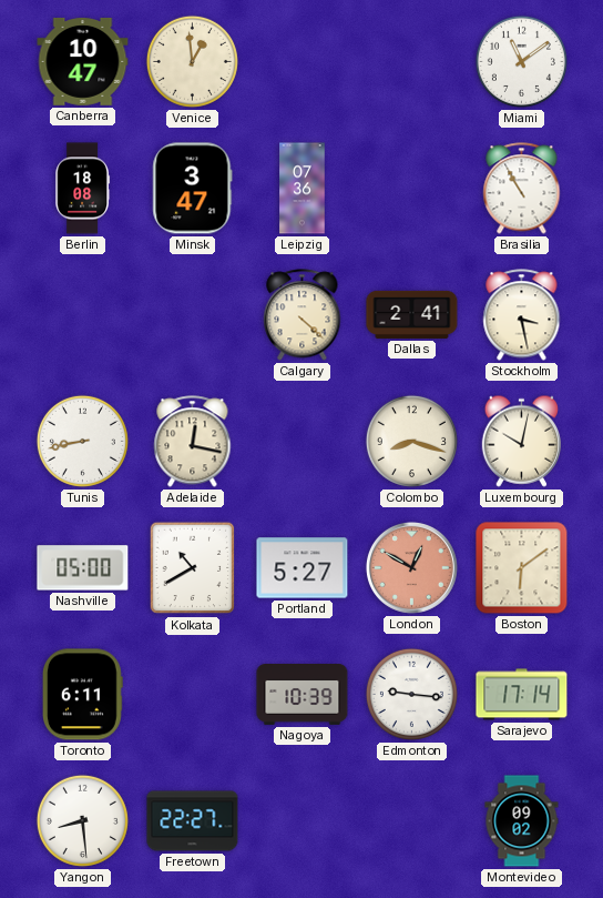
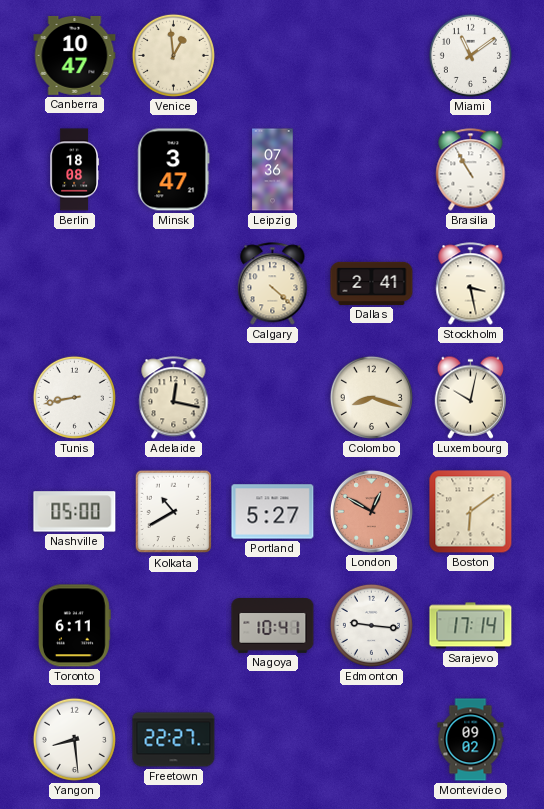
Nagoya: 10:39 -> 10:41 (273, 626)
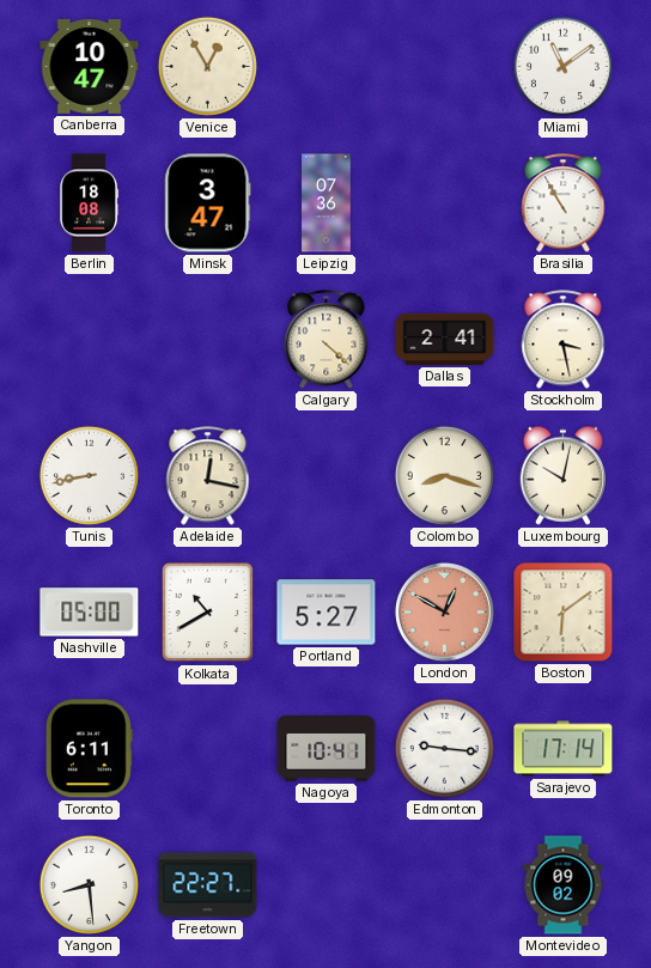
Venice: 12:59 -> 12:55 (207, 66)
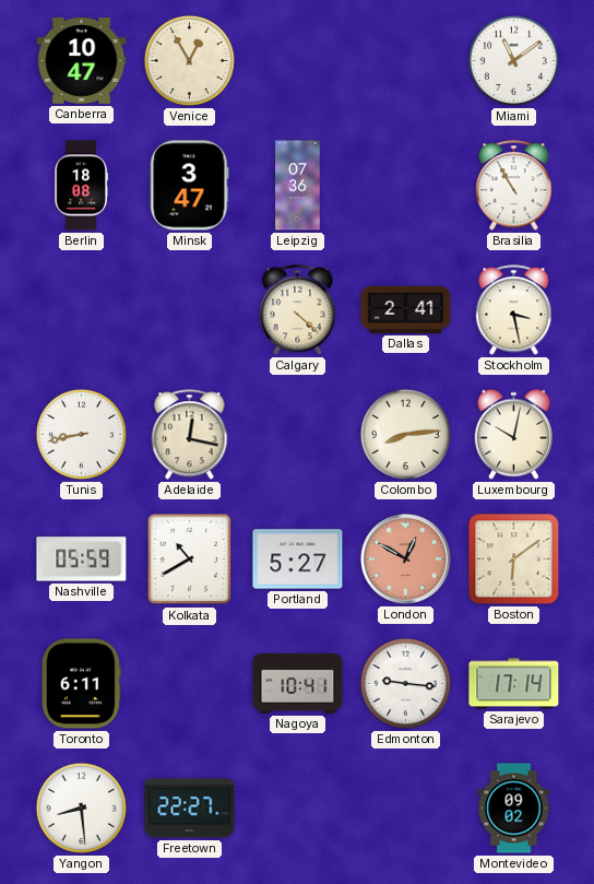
Colombo: 8:18 -> 8:14 (405, 434)
Nashville: 05:00 -> 05:59 (82, 559)
